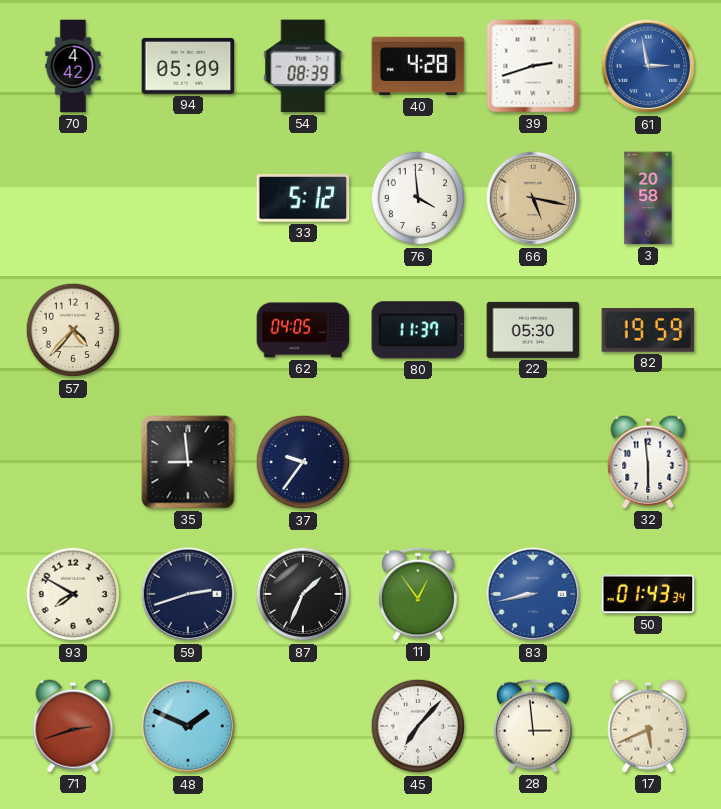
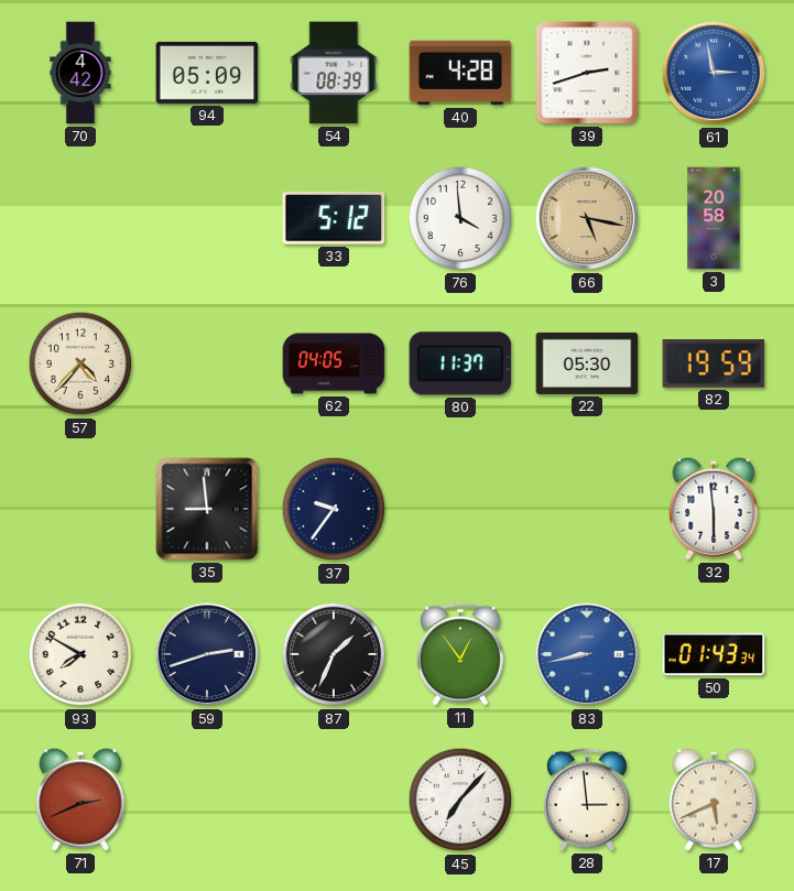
71: 2:42 -> 2:41 (80, 800)
48: 1:49 -> none (188, 726)
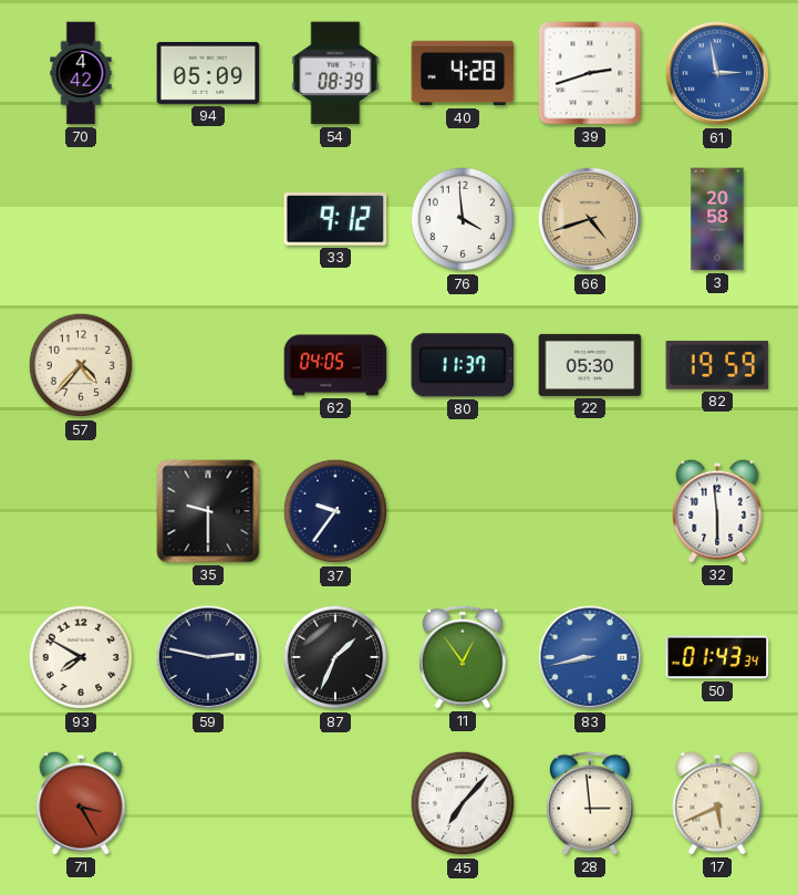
33: 5:12 -> 9:12 (335, 220)
66: 5:17 -> 4:42 (590, 219)
35: 8:59 -> 9:30 (208, 511)
59: 2:42 -> 2:47 (208, 657)
71: 2:41 -> 3:25 (81, 803)
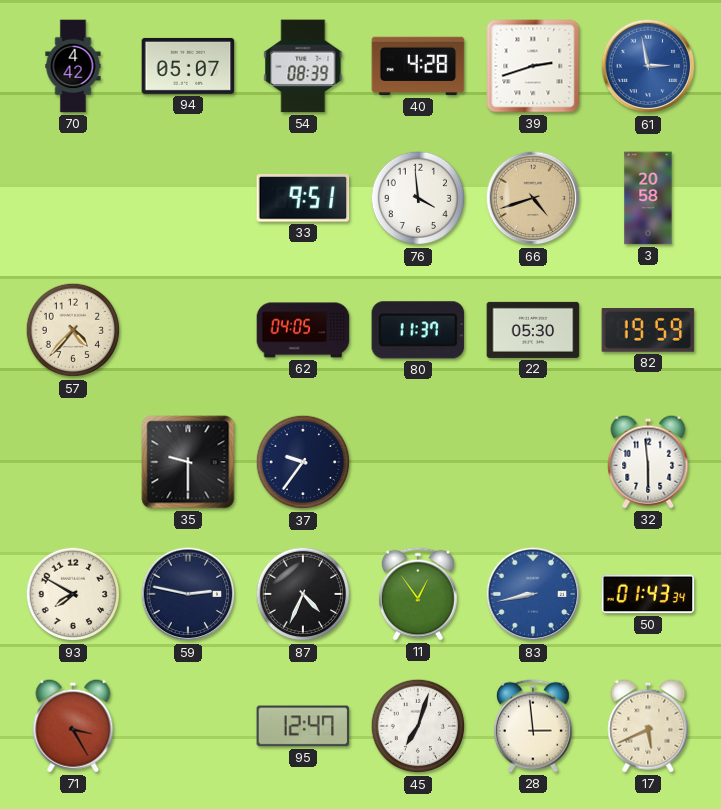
94: 05:09 -> 05:07 (188, 66)
33: 9:12 -> 9:51 (303, 199)
87: 1:34 -> 4:34 (303, 594)
95: none -> 12:47 (303, 726)
45: 7:07 -> 7:03 (418, 726)
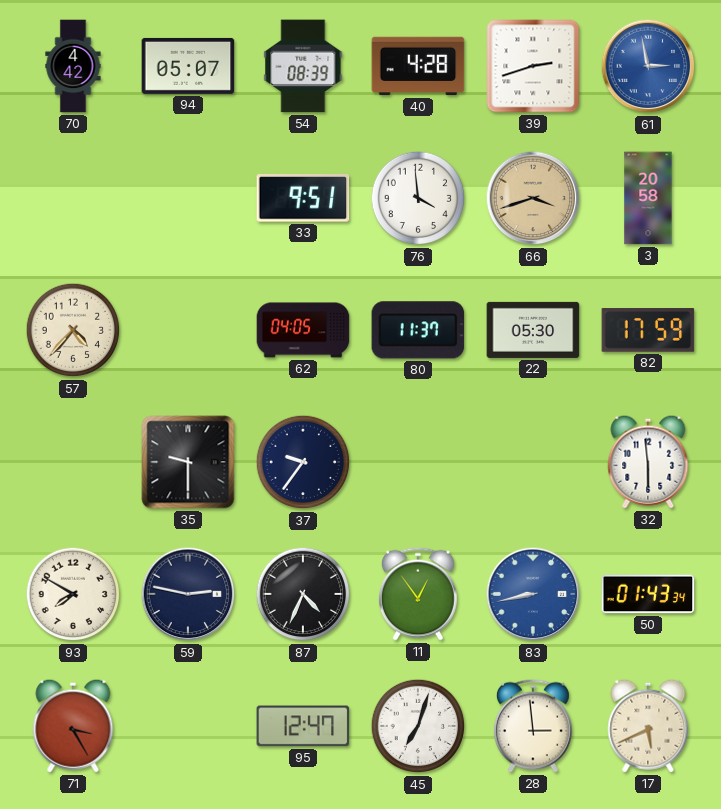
66: 4:42 -> 3:42 (533, 198)
82: 19:59 -> 17:59 (648, 330)
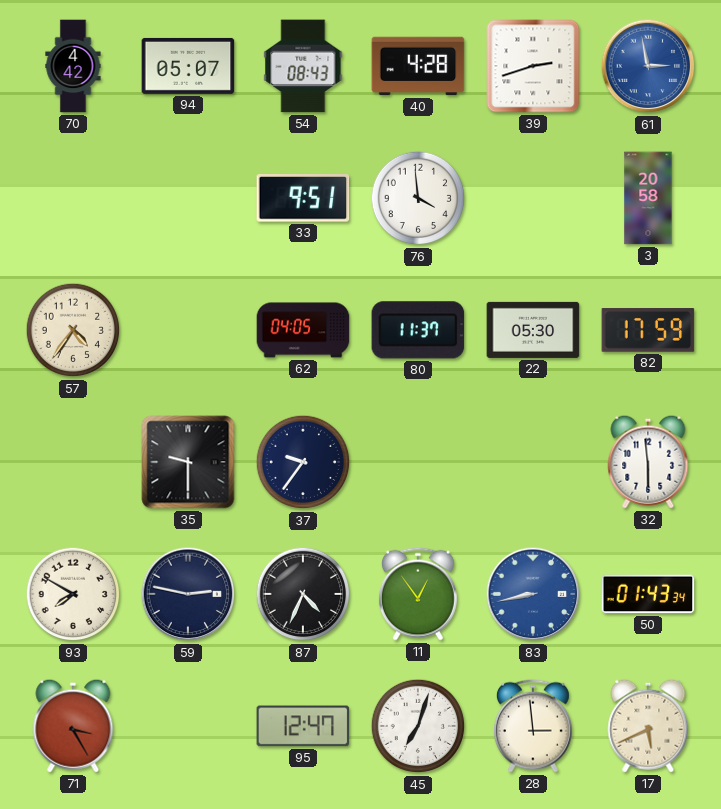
54: 08:39 -> 08:43 (303, 66)
66: 3:42 -> none (533, 198)
57: 4:37 -> 4:36 (73, 330)
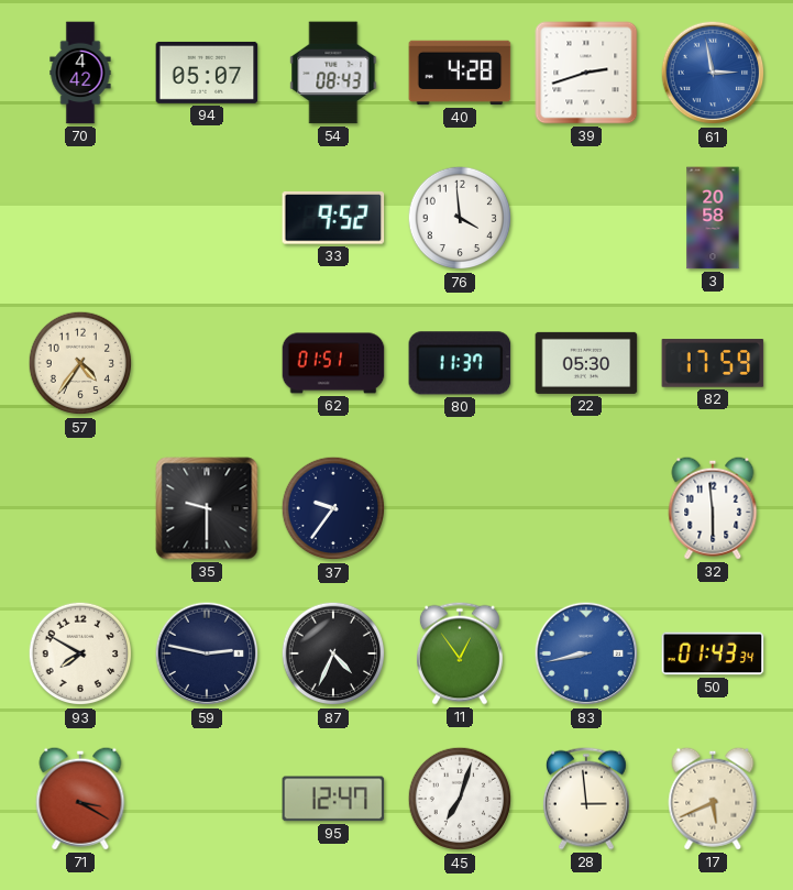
33: 9:51 -> 9:52 (333, 219)
62: 04:05 -> 01:51 (333, 363)
71: 3:25 -> 3:20 (80, 799)
